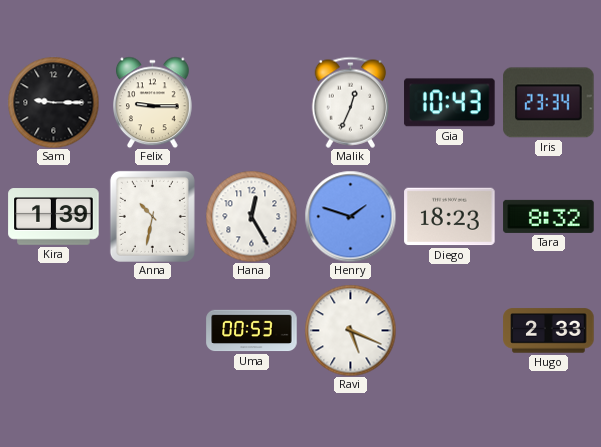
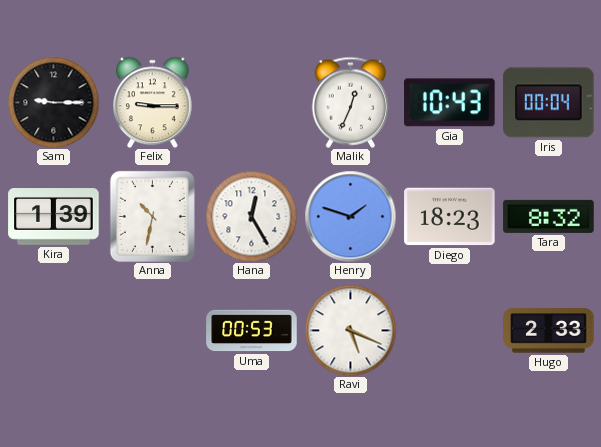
Iris: 23:34 -> 00:04 (549, 103)
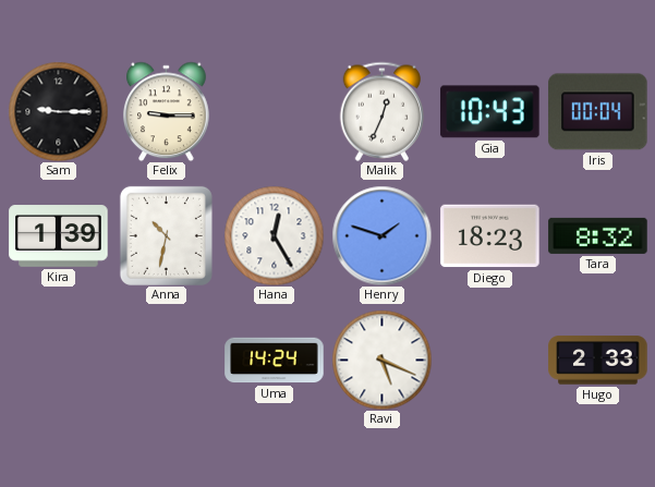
Uma: 00:53 -> 14:24 (275, 361)
